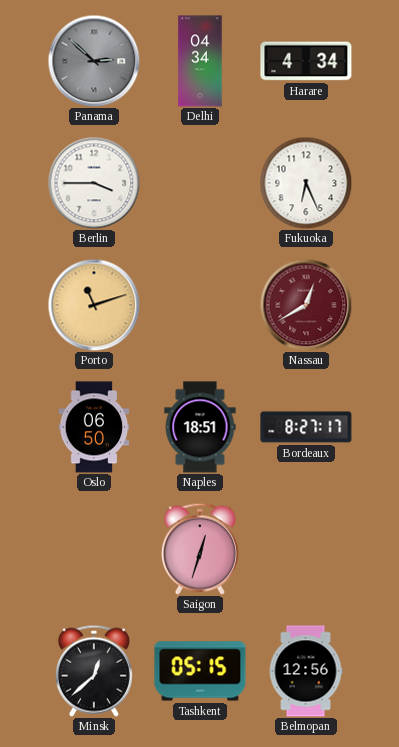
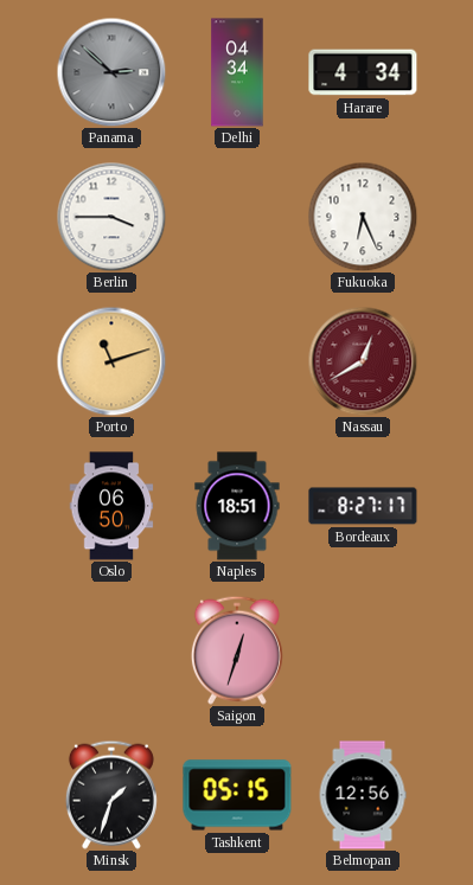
Minsk: 12:38 -> 1:33 (111, 795)
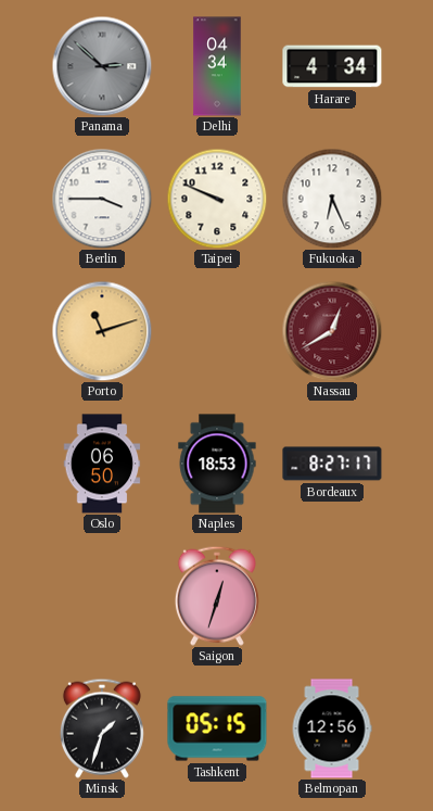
Taipei: none -> 9:49 (217, 199)
Naples: 18:51 -> 18:53 (217, 464)
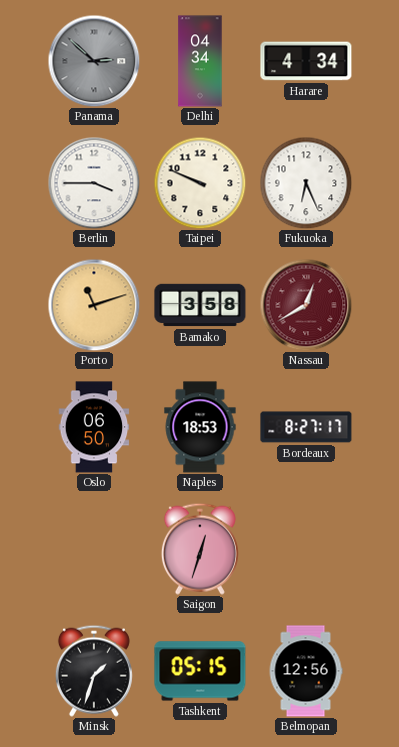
Bamako: none -> 3:58 (200, 305)
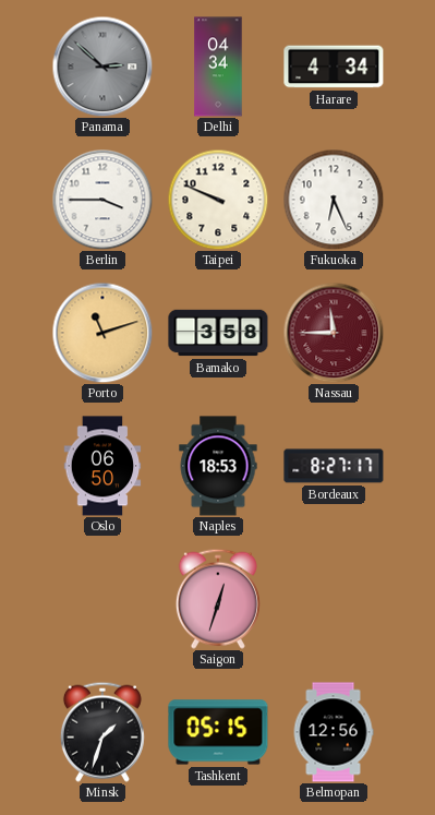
Nassau: 12:40 -> 11:45 (334, 333)
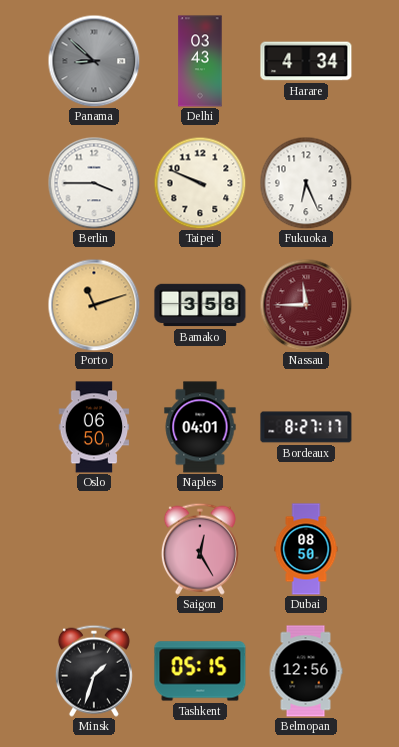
Panama: 2:52 -> 8:52 (94, 61)
Delhi: 04:34 -> 03:43 (200, 61)
Naples: 18:53 -> 04:01 (200, 427)
Saigon: 12:33 -> 12:25 (200, 549)
Dubai: none -> 08:50 (306, 549)
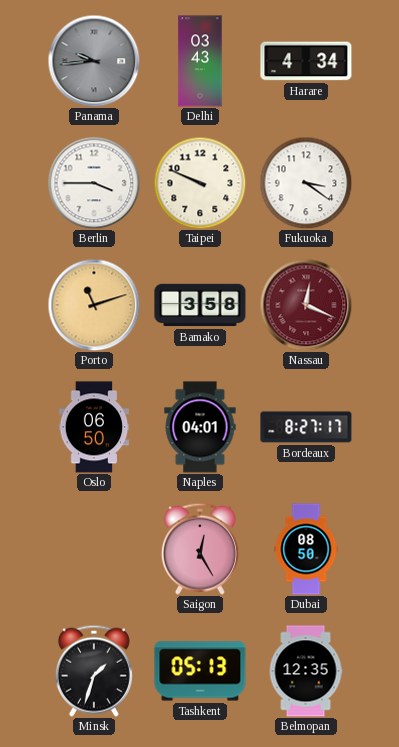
Panama: 8:52 -> 9:44 (94, 61)
Fukuoka: 6:26 -> 3:21 (306, 183)
Nassau: 11:45 -> 12:19 (306, 305)
Tashkent: 05:15 -> 05:13 (200, 671)
Belmopan: 12:56 -> 12:35 (306, 671)
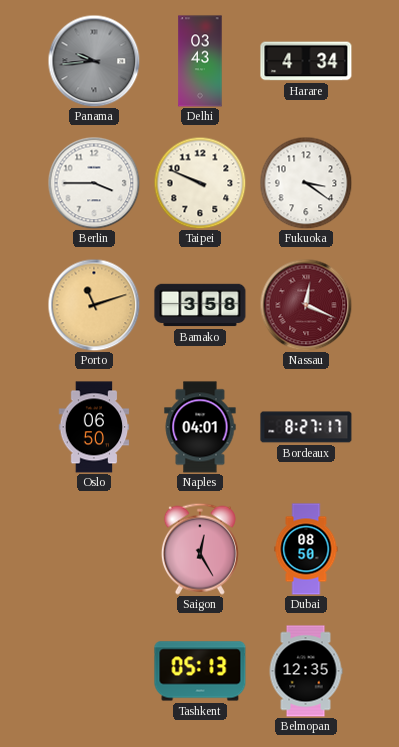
Minsk: 1:33 -> none (94, 671)
